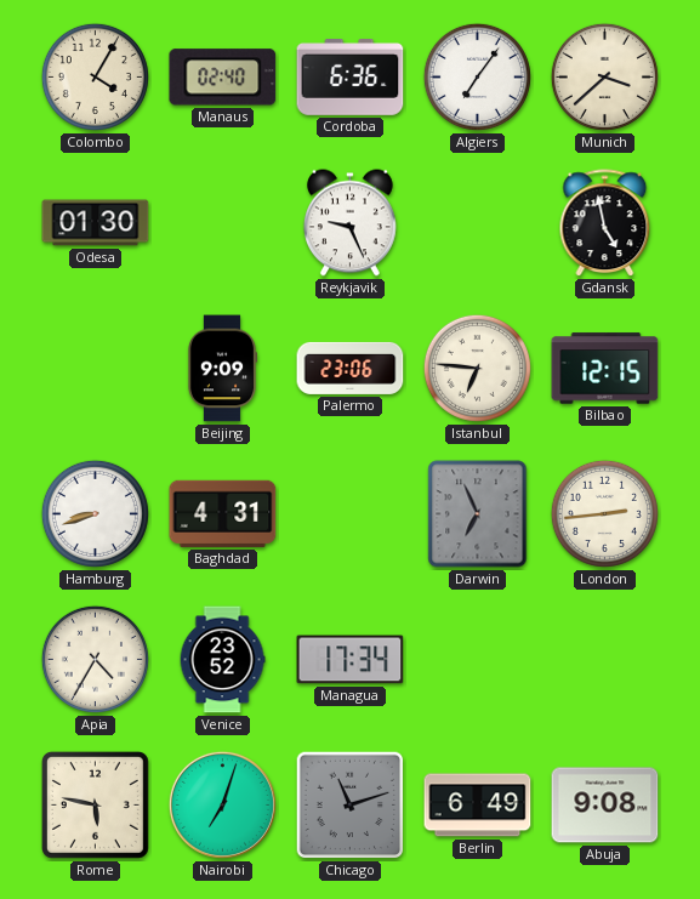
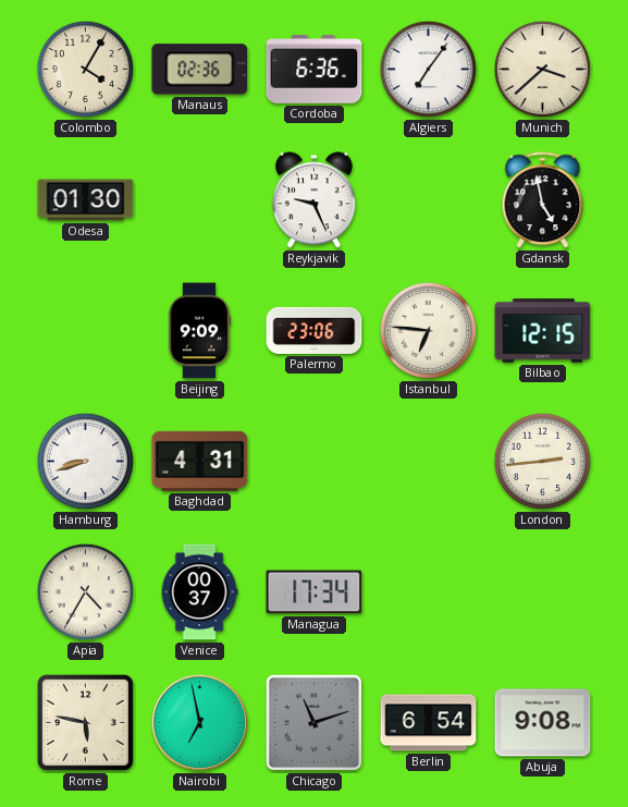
Manaus: 02:40 -> 02:36 (200, 70)
Darwin: 6:56 -> none (478, 514)
Venice: 23:52 -> 00:37 (199, 592)
Nairobi: 7:03 -> 6:58 (199, 722)
Berlin: 6:49 -> 6:54 (429, 723)
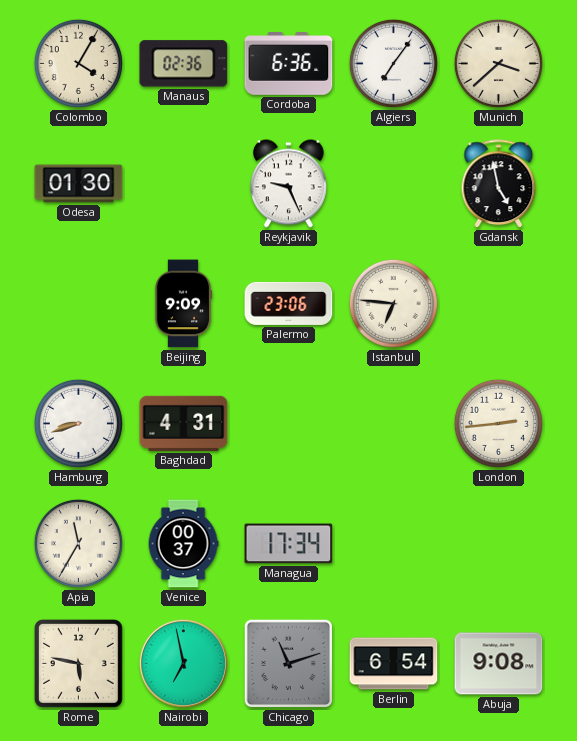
Bilbao: 12:15 -> none (543, 331)
Apia: 4:35 -> 11:35 (78, 543)
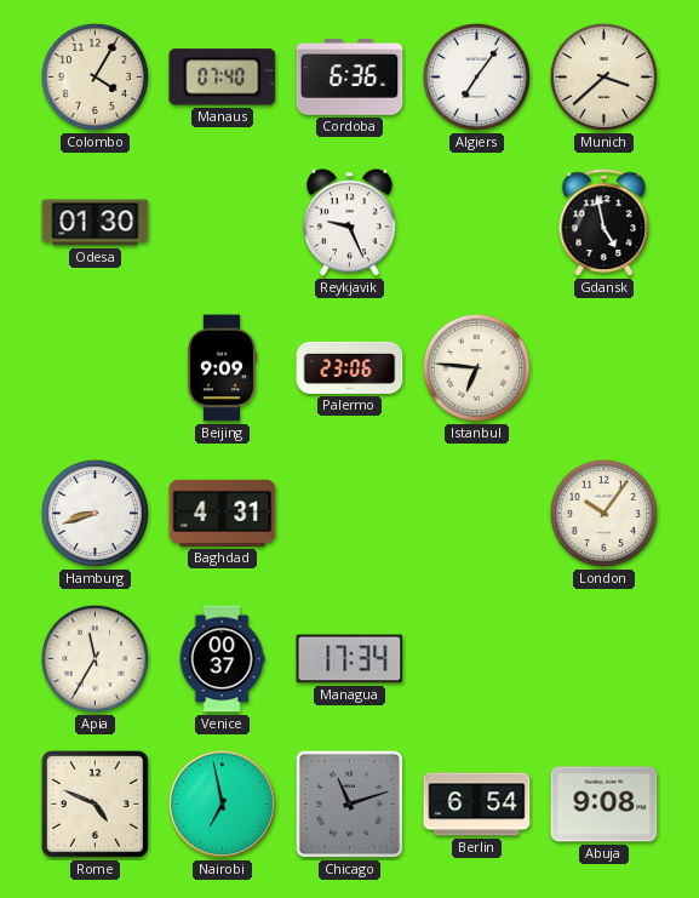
Manaus: 02:36 -> 07:40 (223, 78)
London: 2:44 -> 10:06 (603, 513)
Rome: 5:47 -> 4:49 (94, 803)
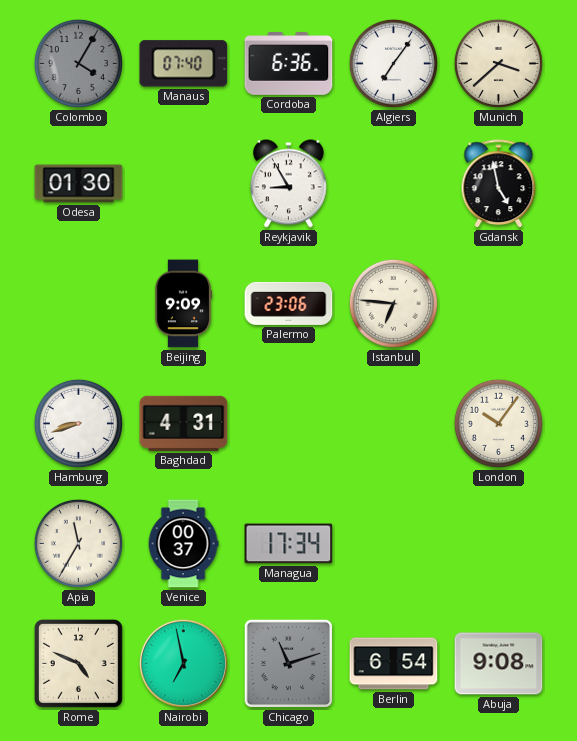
Colombo dial: cream -> grey (78, 63)
Reykjavik: 9:26 -> 8:55 (288, 184)
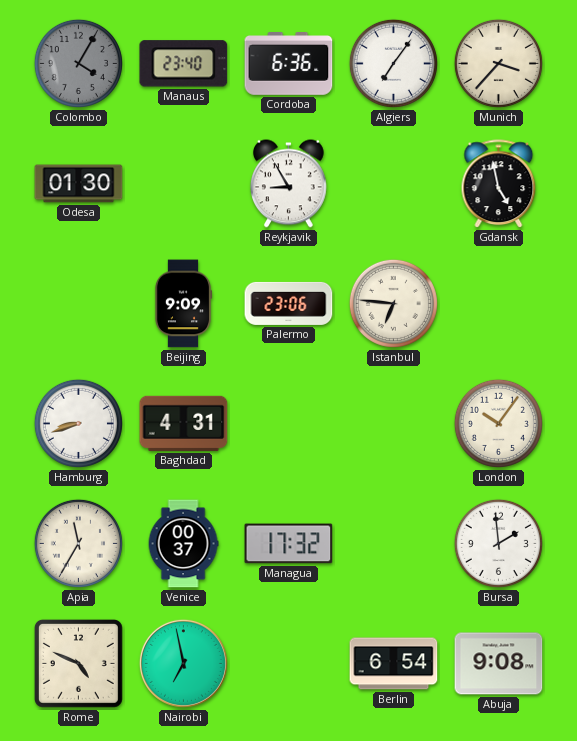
Manaus: 07:40 -> 23:40 (184, 64)
Munich: 3:38 -> 3:37 (498, 63)
Managua: 17:34 -> 17:32 (289, 544)
Bursa: none -> 1:59 (498, 543)
Chicago: 11:12 -> none (289, 664)
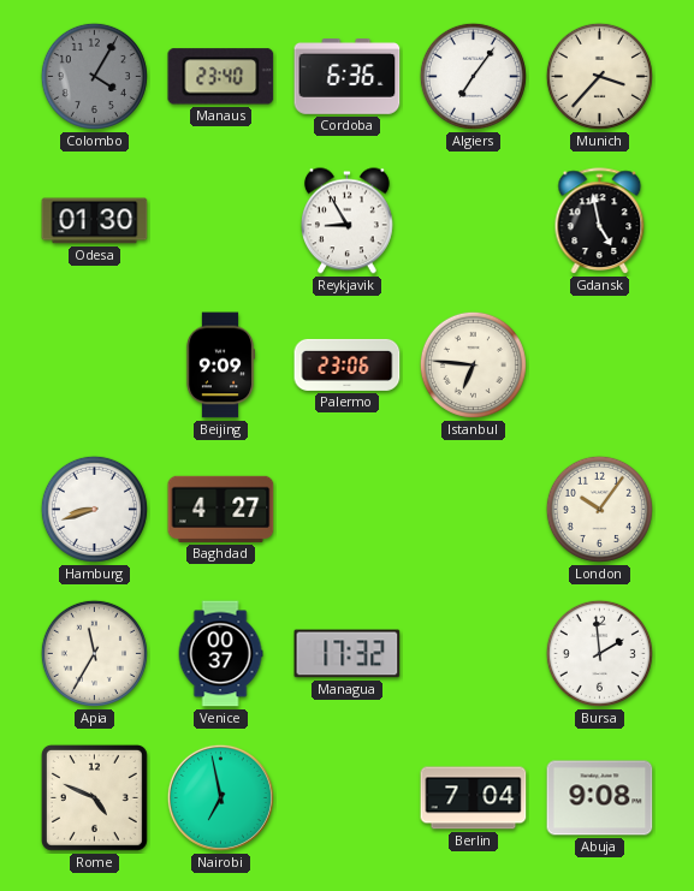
Baghdad: 4:31 -> 4:27 (221, 509)
Berlin: 6:54 -> 7:04 (474, 798)
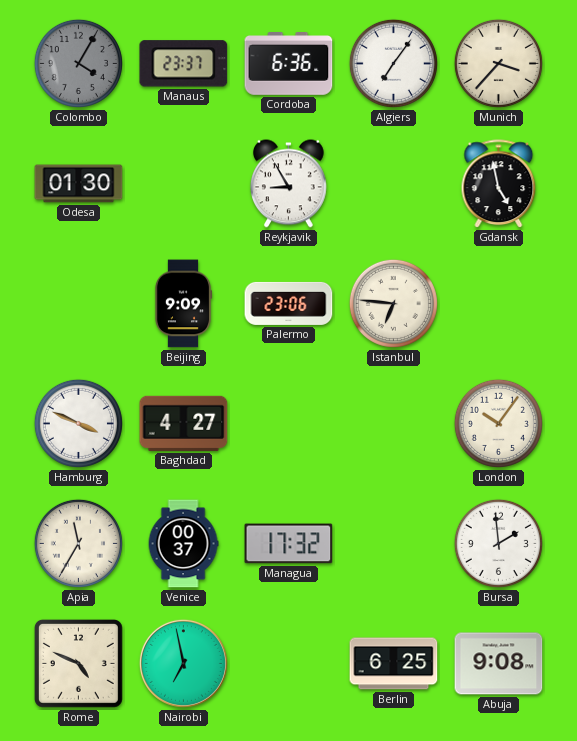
Manaus: 23:40 -> 23:37 (184, 64)
Hamburg: 8:42 -> 3:49 (78, 423)
Berlin: 7:04 -> 6:25 (394, 664)
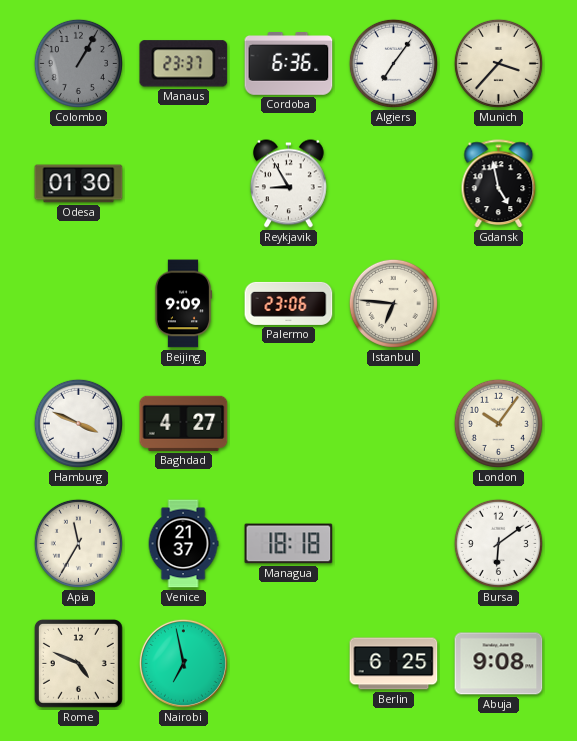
Colombo: 4:05 -> 1:05 (78, 63)
Venice: 00:37 -> 21:37 (183, 544)
Managua: 17:32 -> 18:18 (289, 544)
Bursa: 1:59 -> 6:09 (498, 543)
